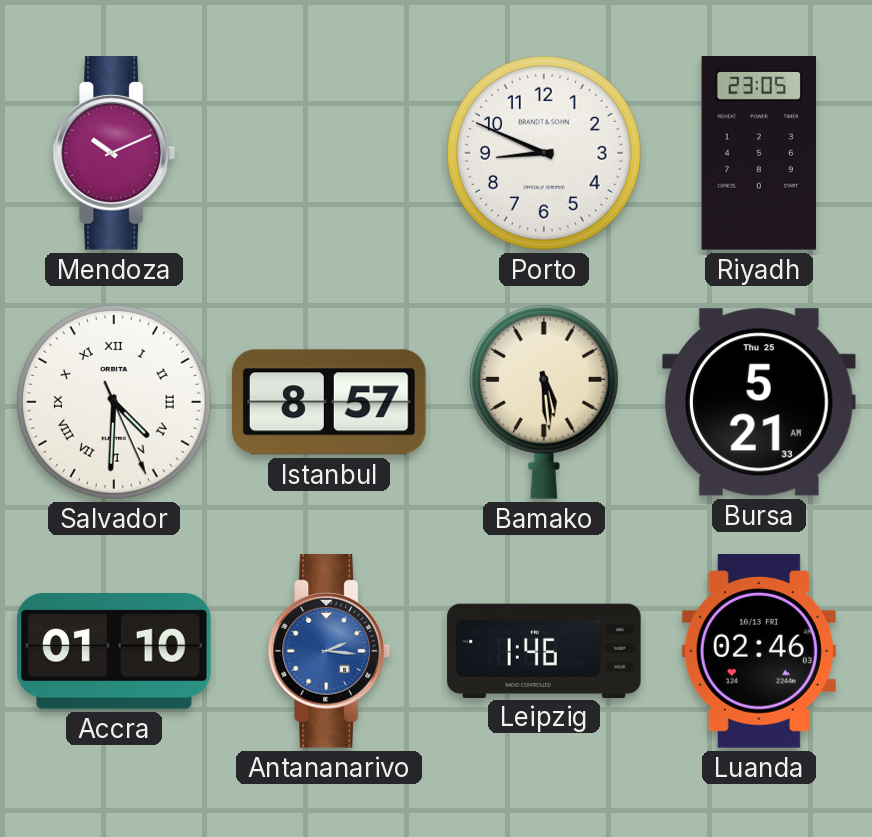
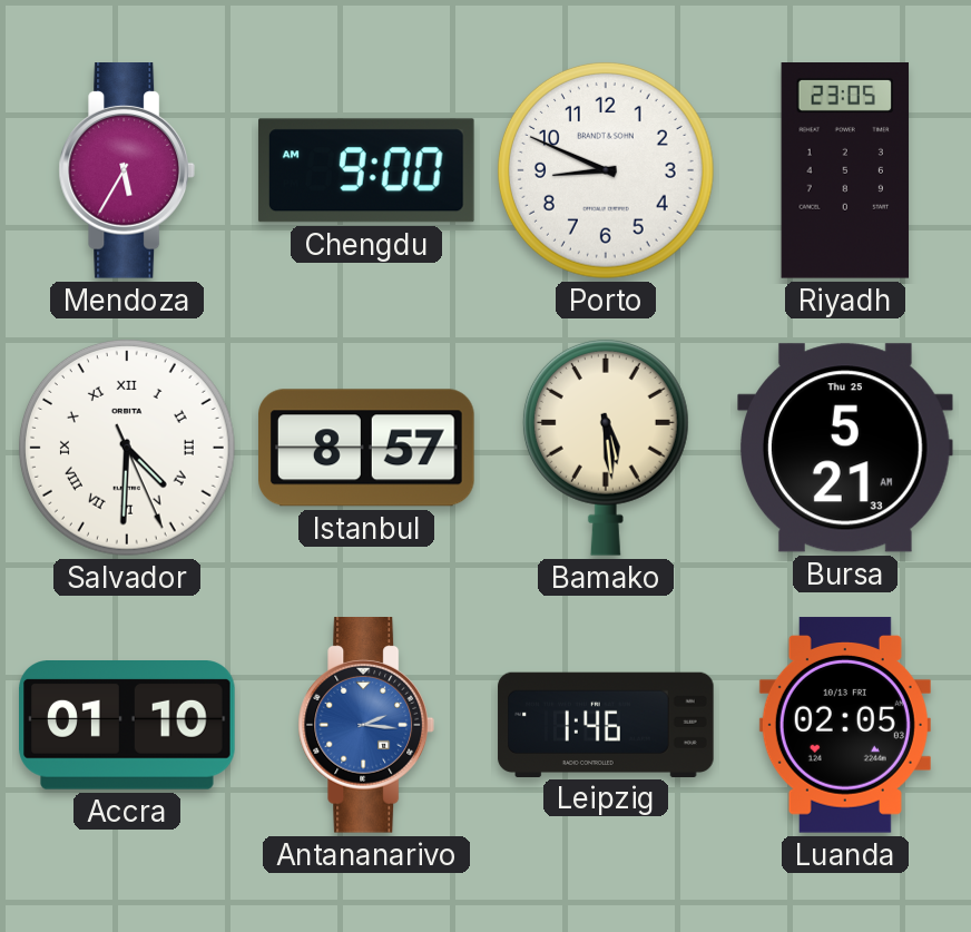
Mendoza: 10:11 -> 5:35 (127, 171)
Chengdu: none -> 9:00 (366, 170)
Luanda: 02:46 -> 02:05 (845, 725)
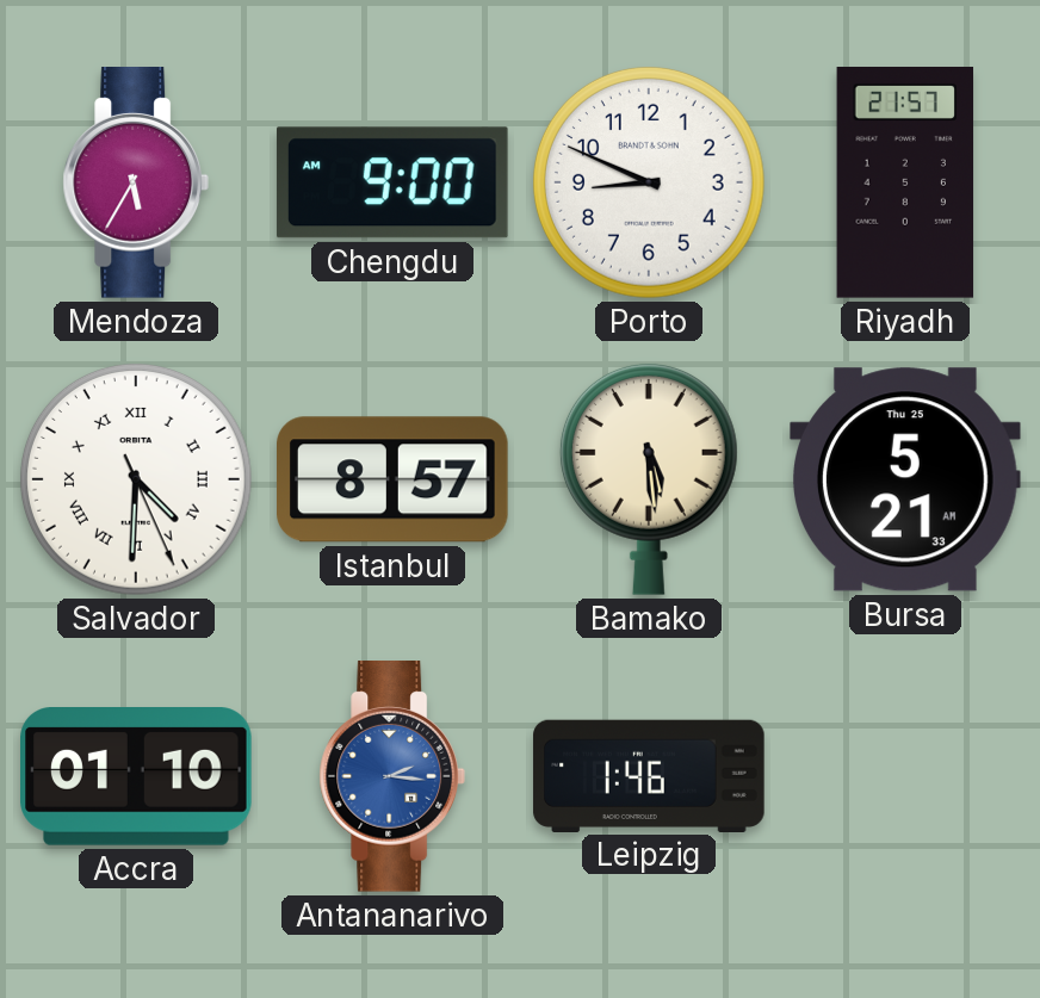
Riyadh: 23:05 -> 21:57 (905, 184)
Luanda: 02:05 -> none (845, 725)
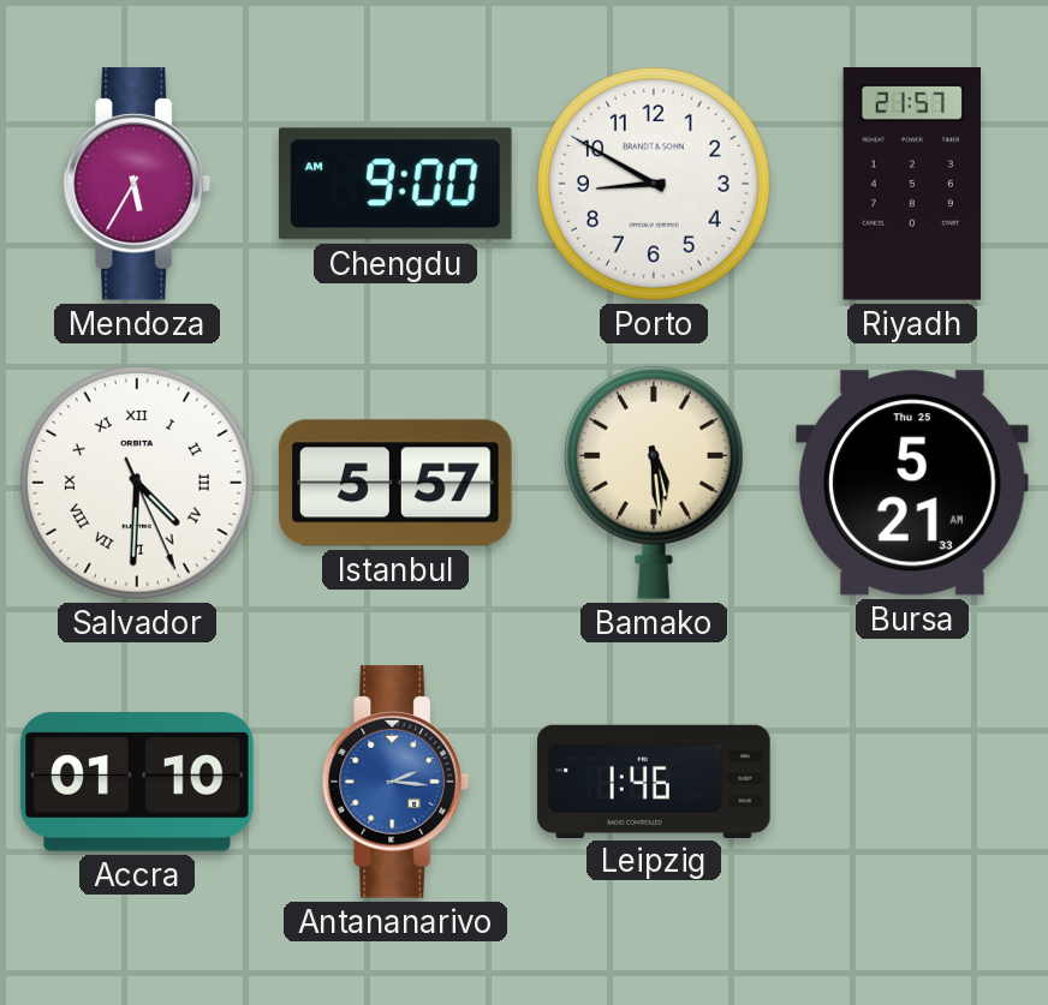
Porto: 8:49 -> 8:50 (654, 184)
Istanbul: 8:57 -> 5:57 (397, 483)
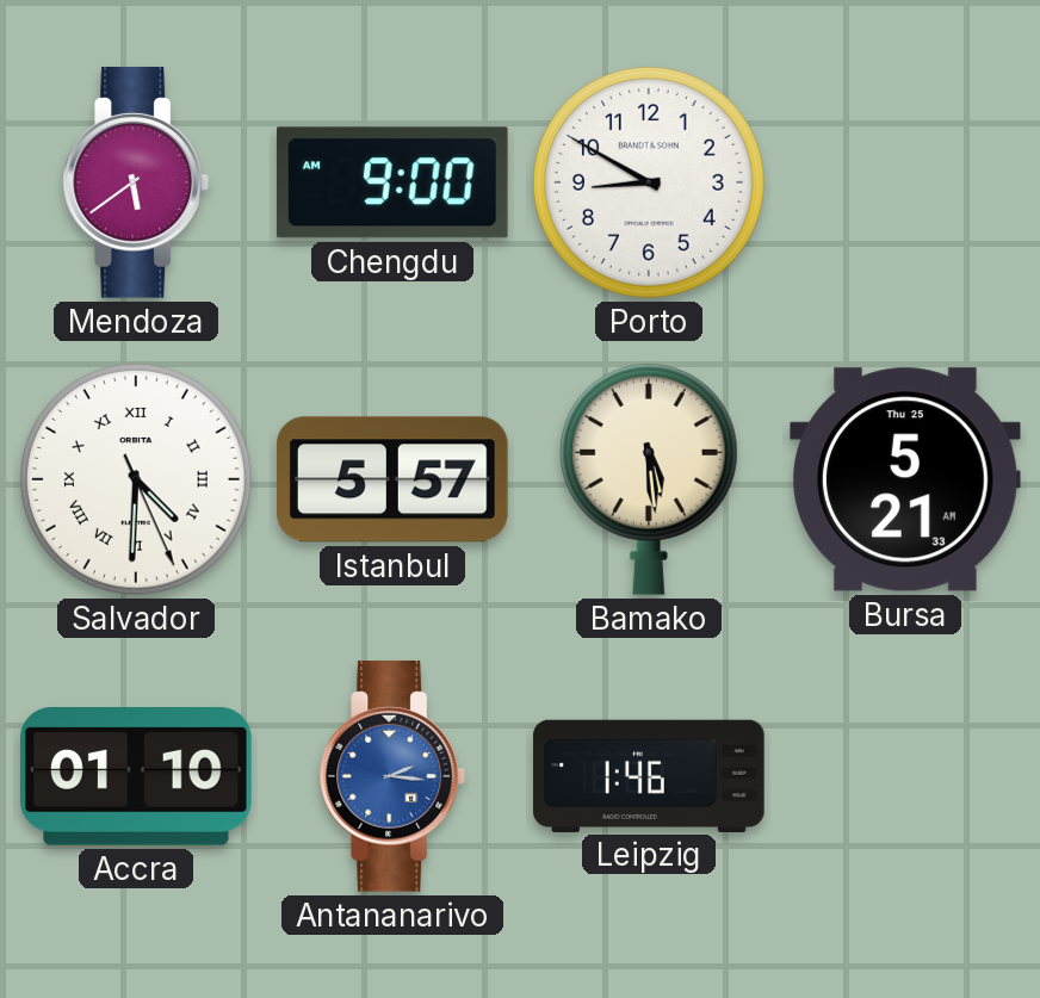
Mendoza: 5:35 -> 5:39 (136, 184)
Riyadh: 21:57 -> none (912, 185)
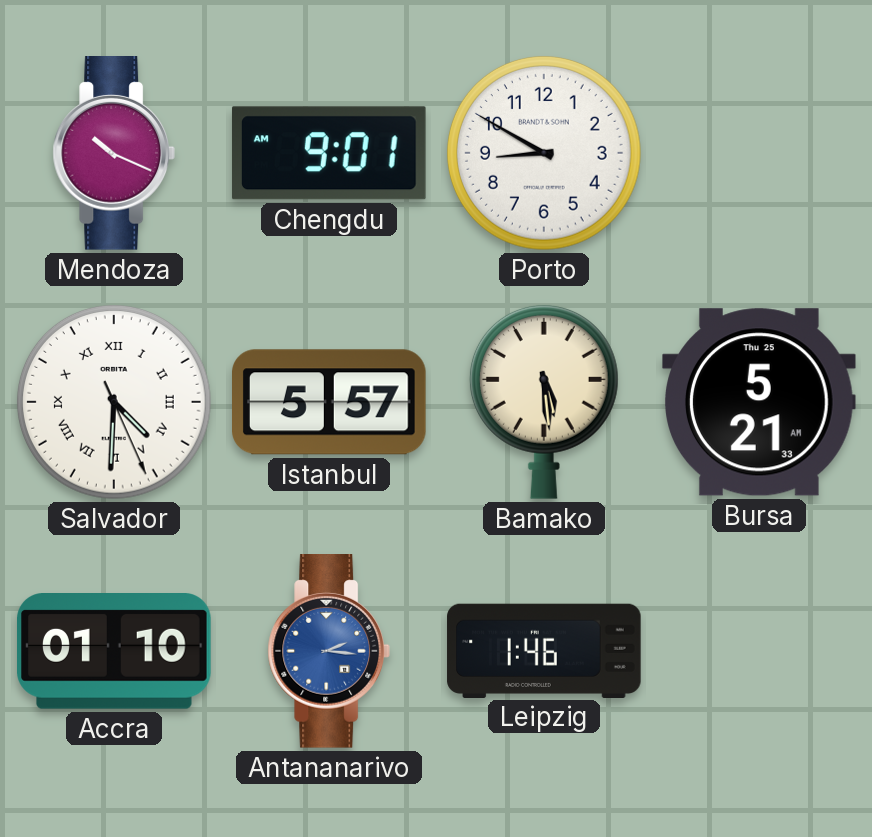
Mendoza: 5:39 -> 10:19 (114, 154)
Chengdu: 9:00 -> 9:01 (329, 153)
